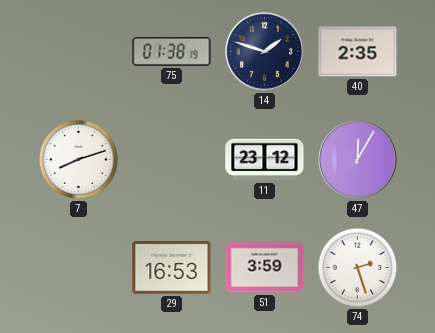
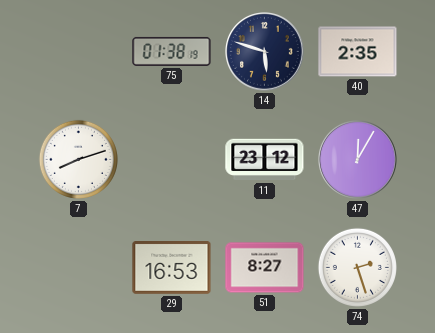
14: 1:48 -> 5:48 (265, 52)
51: 3:59 -> 8:27 (265, 268)
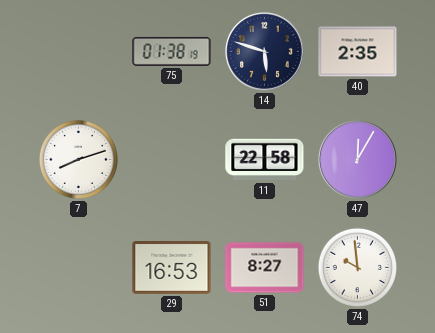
11: 23:12 -> 22:58 (265, 160)
74: 2:27 -> 9:59 (357, 267)
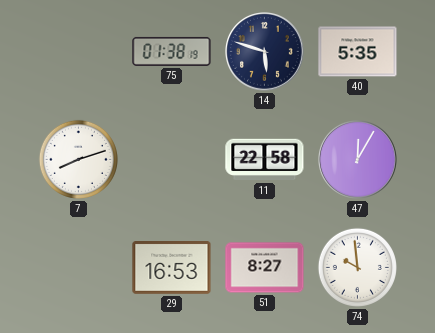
40: 2:35 -> 5:35 (358, 52)
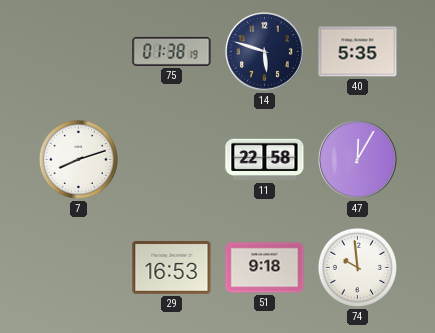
51: 8:27 -> 9:18 (265, 268)
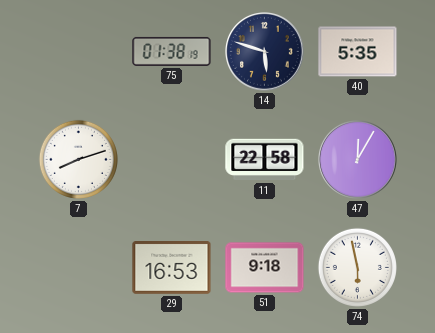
74: 9:59 -> 5:58 (357, 267)
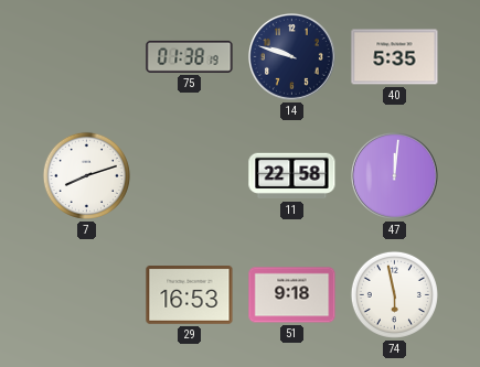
14: 5:48 -> 9:48 (292, 57)
47: 12:05 -> 12:01 (395, 176)
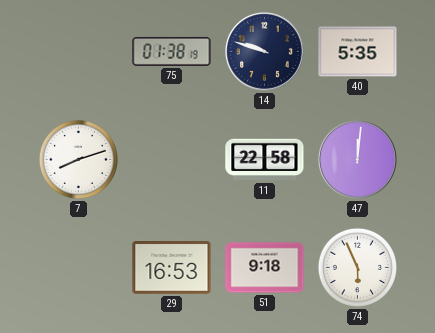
74: 5:58 -> 5:56 (357, 267)
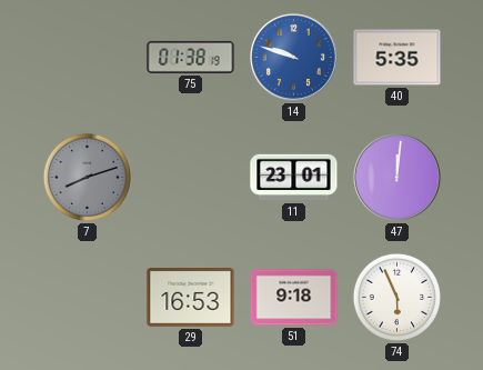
14 dial: navy -> blue (294, 58)
7 dial: white -> grey (87, 177)
11: 22:58 -> 23:01 (294, 178)
